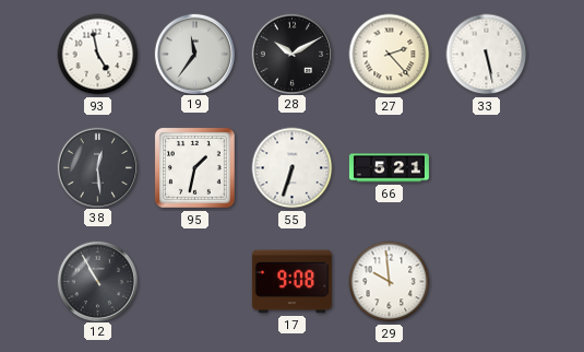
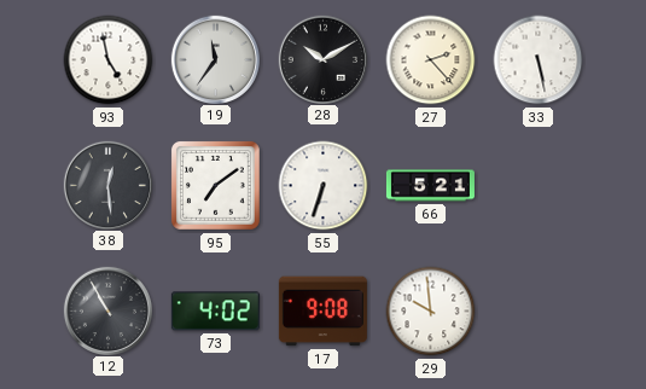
95: 1:32 -> 7:09 (216, 186)
73: none -> 4:02 (215, 312)
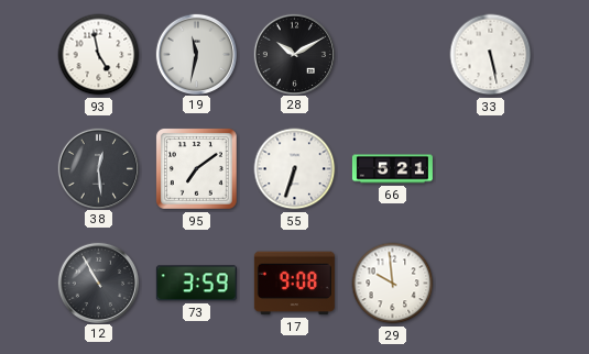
19: 11:36 -> 11:32 (196, 54)
27: 2:23 -> none (431, 60)
73: 4:02 -> 3:59 (196, 284)
